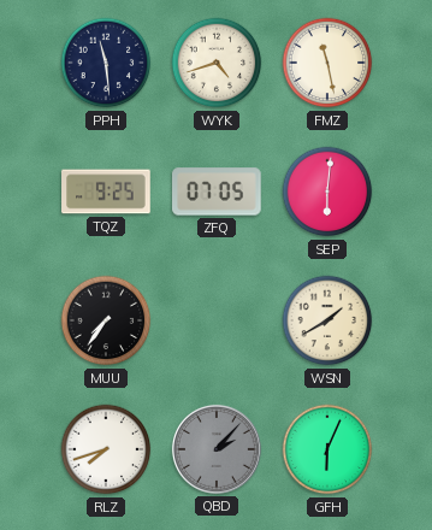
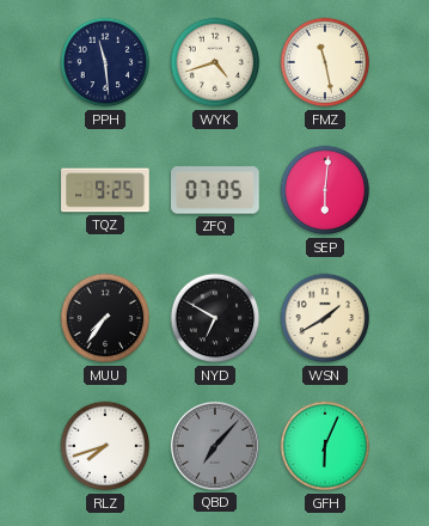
NYD: none -> 6:50 (215, 318)
QBD: 2:07 -> 7:07 (215, 446)
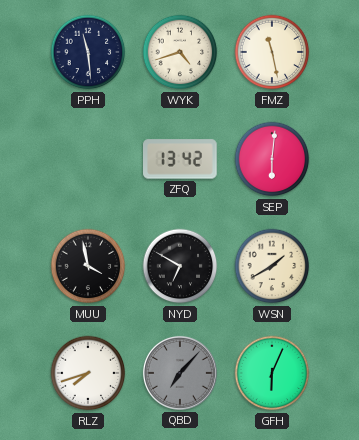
TQZ: 9:25 -> none (105, 190)
ZFQ: 07:05 -> 13:42 (181, 159)
MUU: 7:36 -> 3:58 (88, 266)
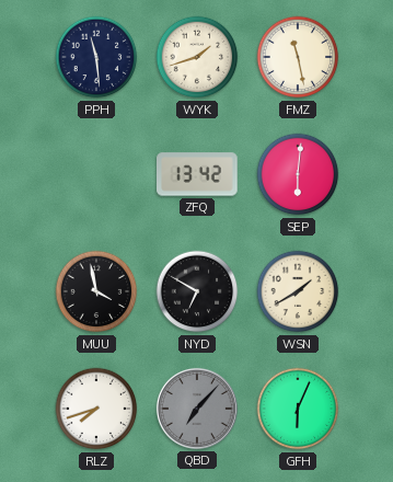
WYK: 4:42 -> 1:42 (197, 57)
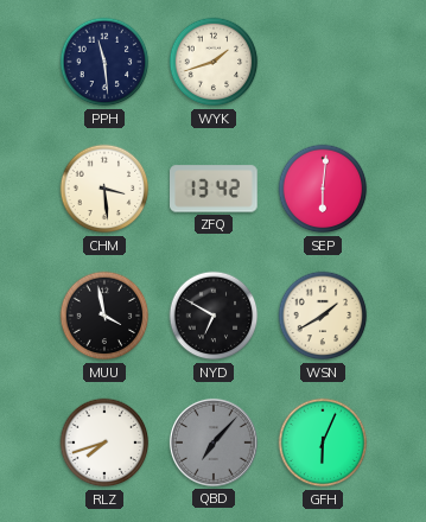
FMZ: 11:28 -> none (298, 57)
CHM: none -> 3:29 (104, 189)
